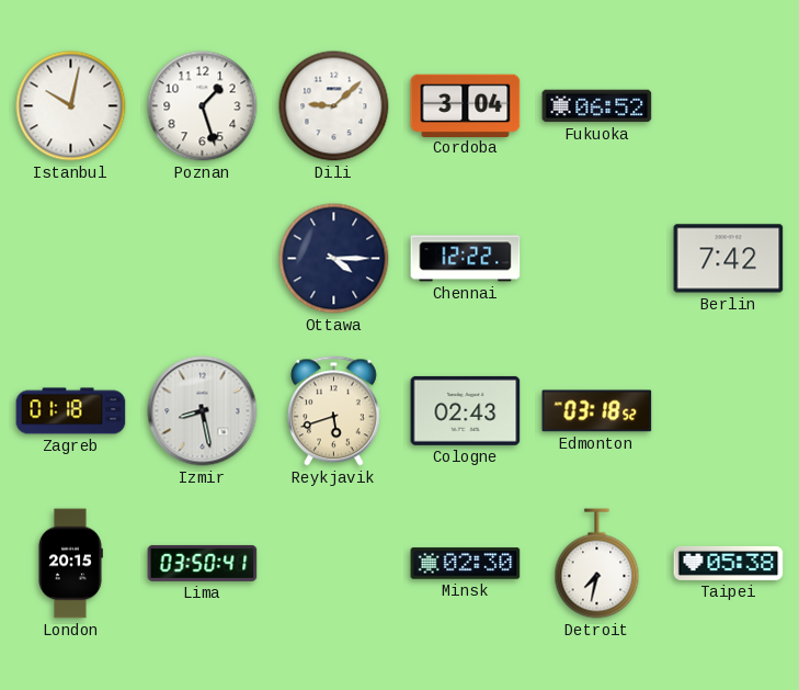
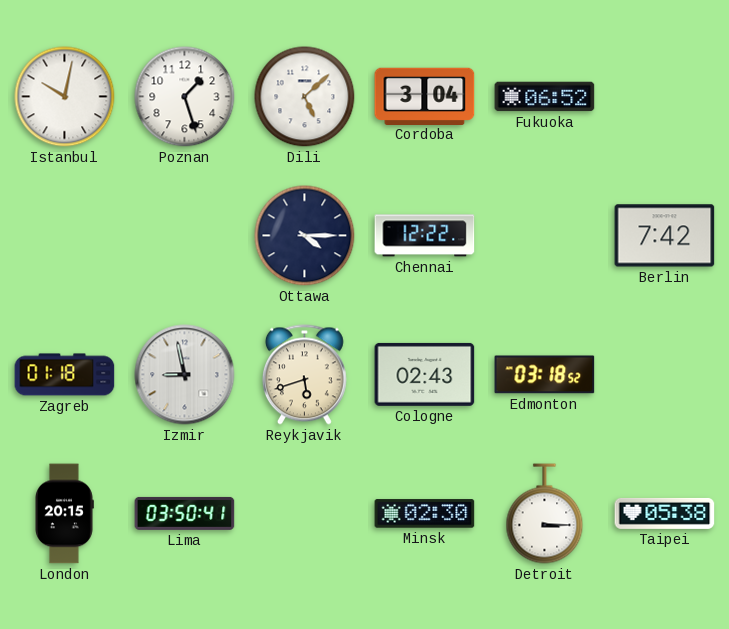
Dili: 9:08 -> 5:08 (305, 97)
Izmir: 8:28 -> 8:58 (185, 375)
Detroit: 7:32 -> 3:15 (545, 514)
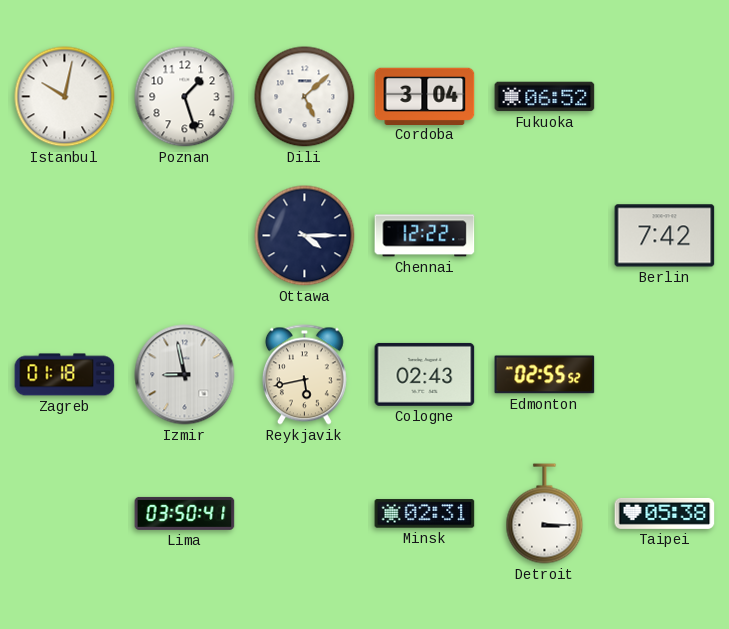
Reykjavik: 5:42 -> 5:43 (304, 375)
Edmonton: 03:18 -> 02:55 (545, 375)
London: 20:15 -> none (65, 514)
Minsk: 02:30 -> 02:31 (425, 514)
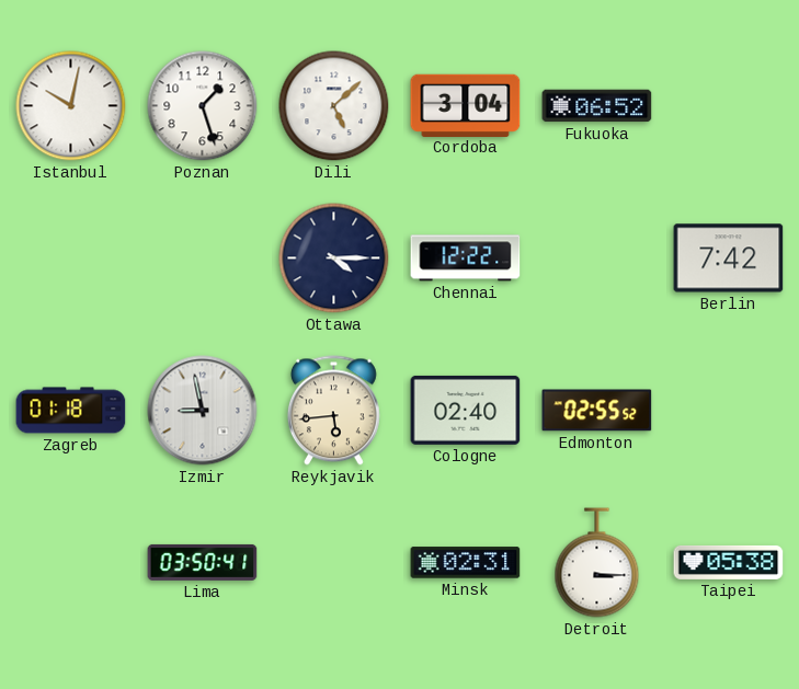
Reykjavik: 5:43 -> 5:44 (333, 411)
Cologne: 02:43 -> 02:40 (466, 410)
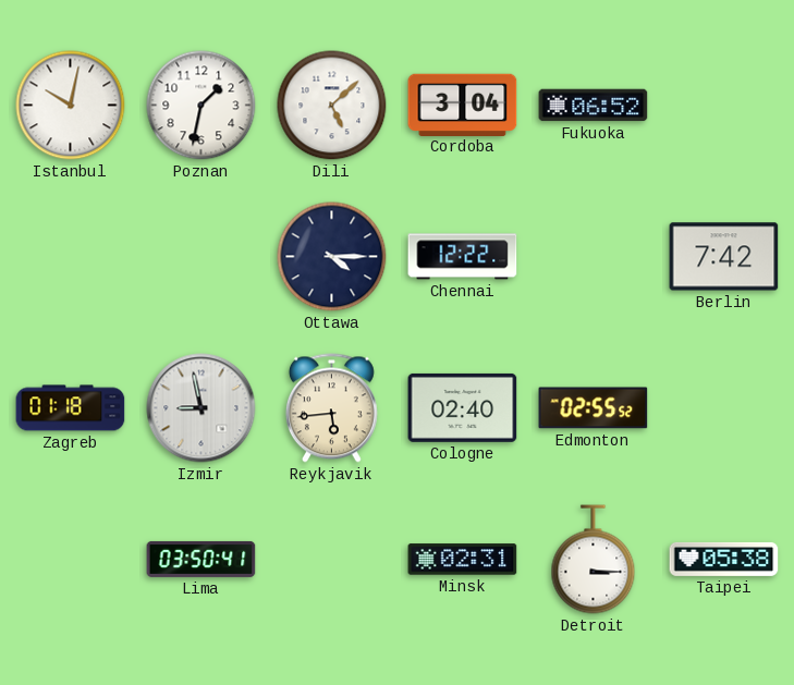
Poznan: 1:27 -> 1:32 (201, 106)
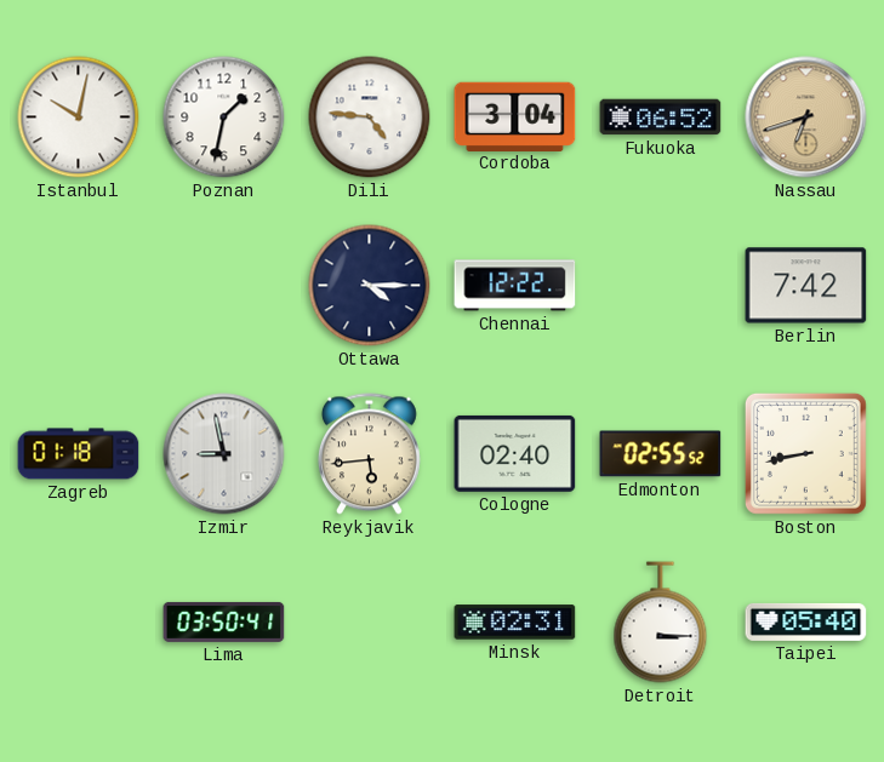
Dili: 5:08 -> 4:46 (370, 118)
Nassau: none -> 6:42 (806, 118)
Boston: none -> 8:43 (805, 453)
Taipei: 05:38 -> 05:40 (806, 621)
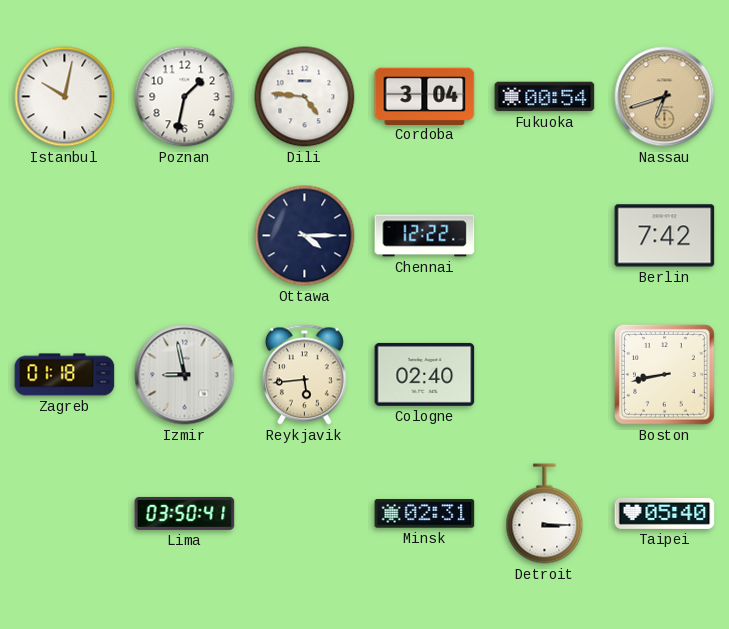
Fukuoka: 06:52 -> 00:54 (545, 97)
Edmonton: 02:55 -> none (661, 454)
